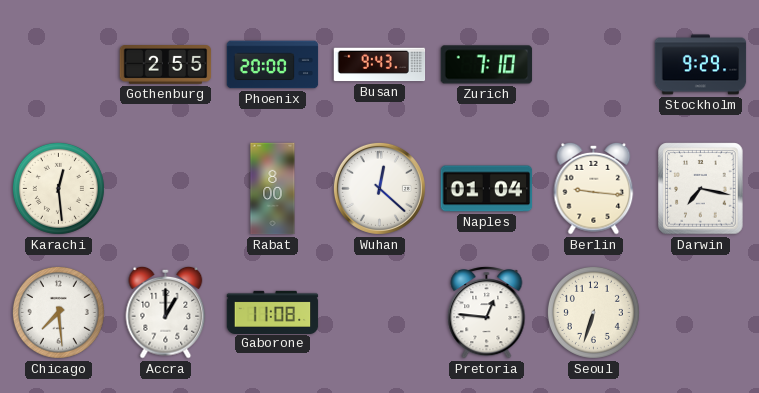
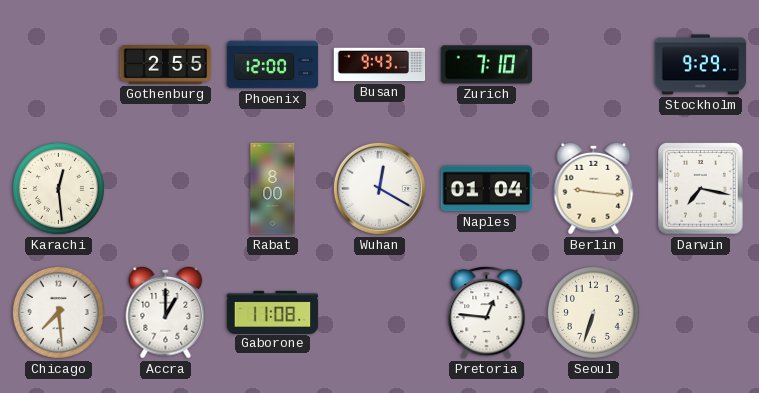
Phoenix: 20:00 -> 12:00 (273, 65)
Wuhan: 12:22 -> 12:20 (379, 188)
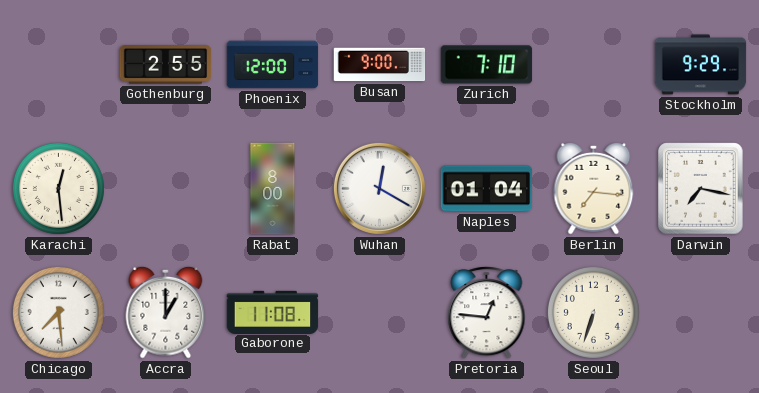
Busan: 9:43 -> 9:00 (380, 65)
Berlin: 9:16 -> 7:16 (594, 188)
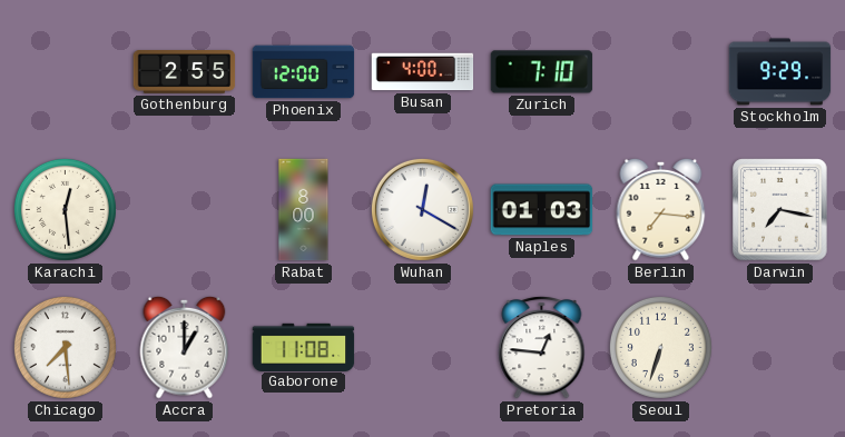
Busan: 9:00 -> 4:00 (423, 72)
Naples: 01:04 -> 01:03 (542, 210)
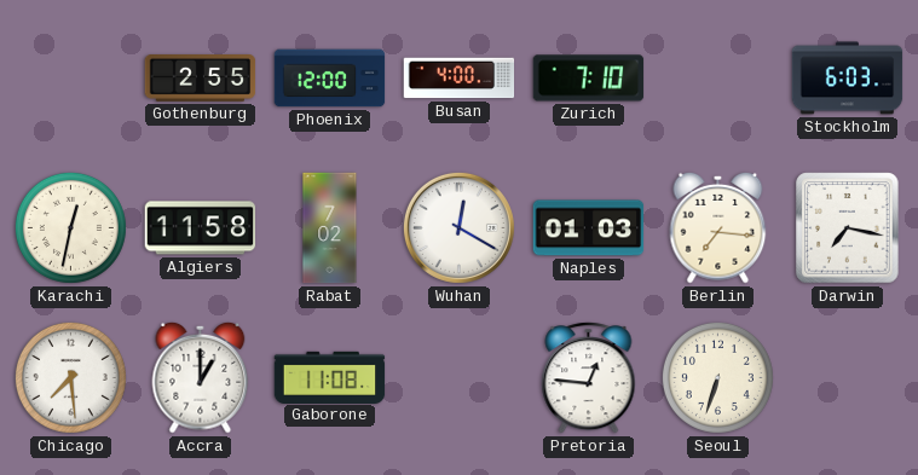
Stockholm: 9:29 -> 6:03 (848, 79)
Karachi: 12:29 -> 12:32 (70, 227)
Algiers: none -> 11:58 (201, 228)
Rabat: 8:00 -> 7:02 (330, 228)
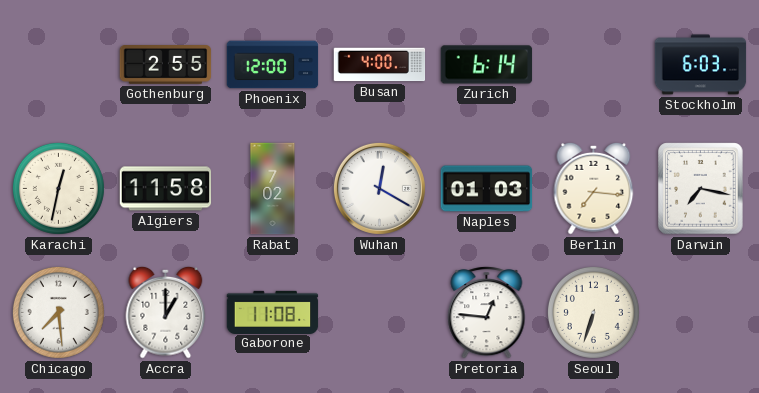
Zurich: 7:10 -> 6:14 (487, 65)
